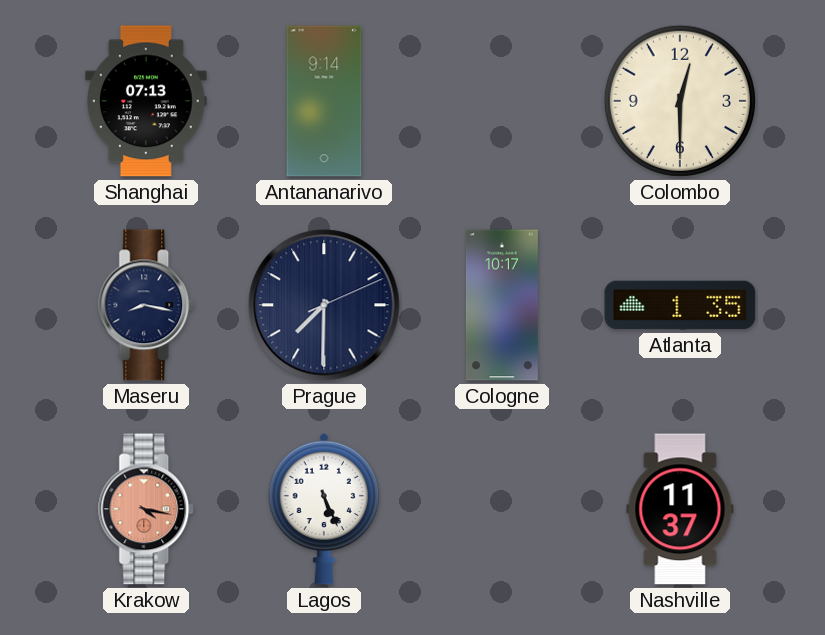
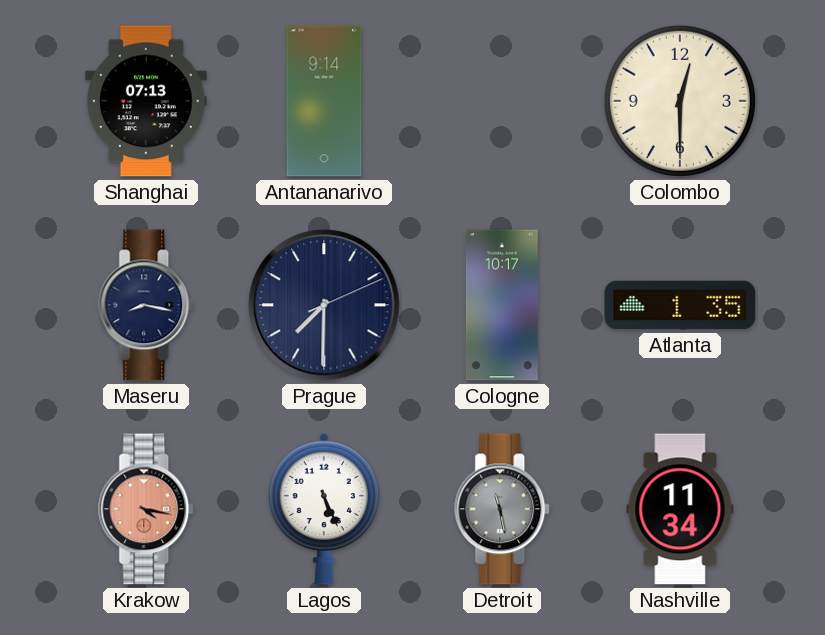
Detroit: none -> 11:28 (503, 509)
Nashville: 11:37 -> 11:34 (680, 509)
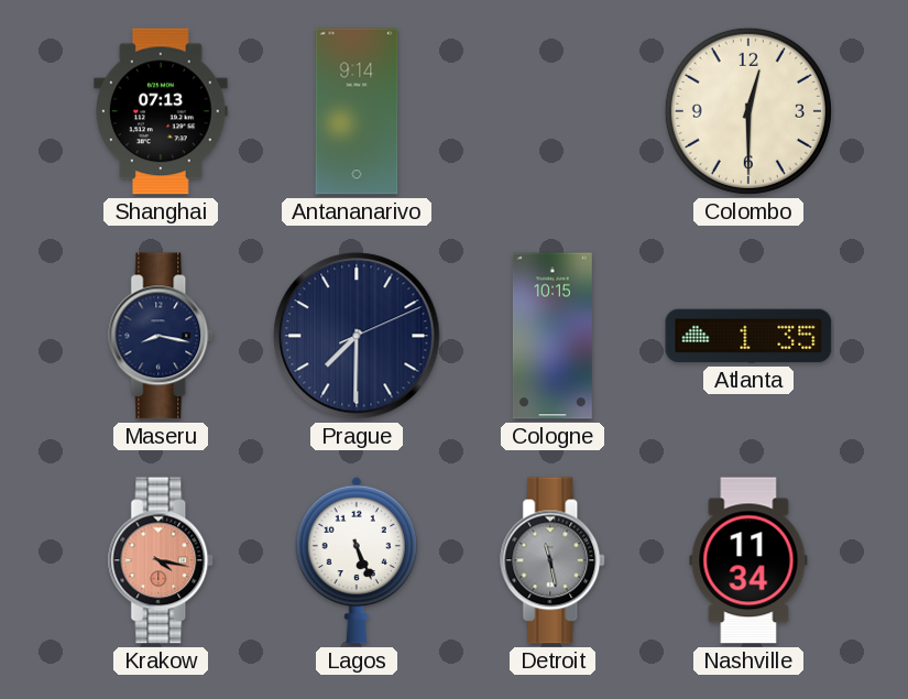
Cologne: 10:17 -> 10:15 (553, 336)
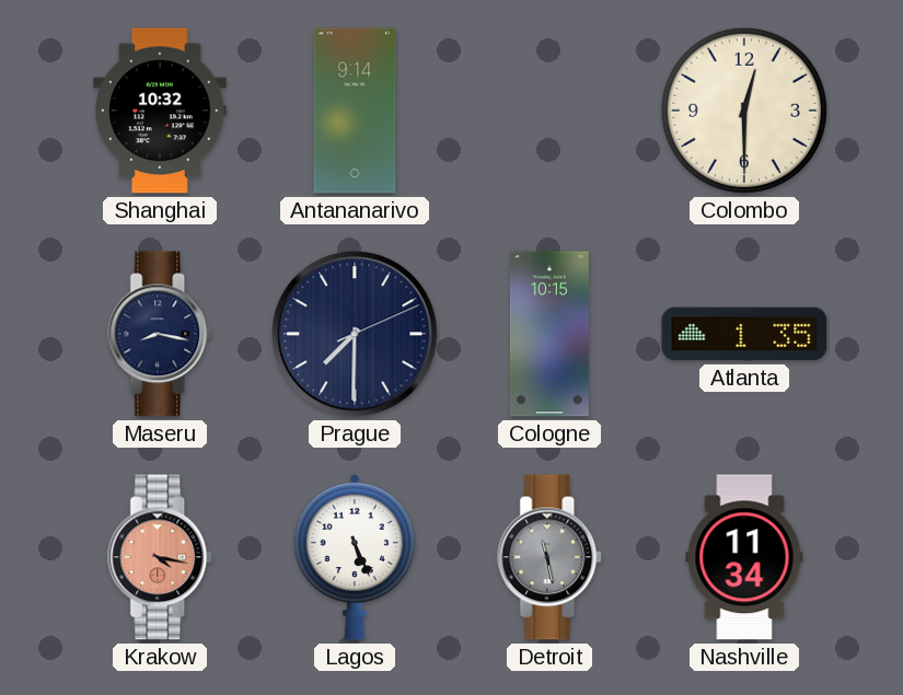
Shanghai: 07:13 -> 10:32 (161, 111)
